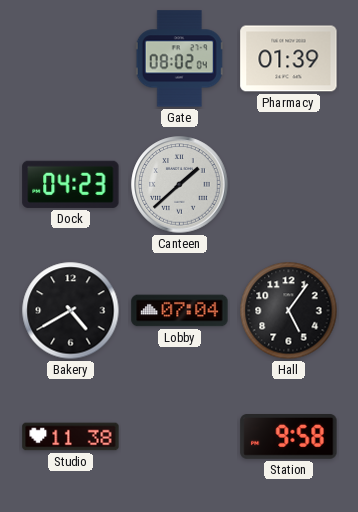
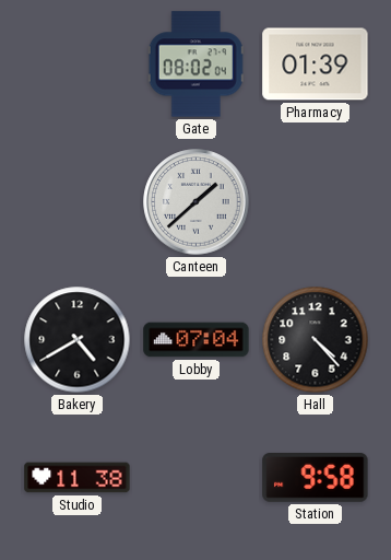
Dock: 04:23 -> none (71, 184)
Hall: 5:06 -> 4:23 (316, 340)
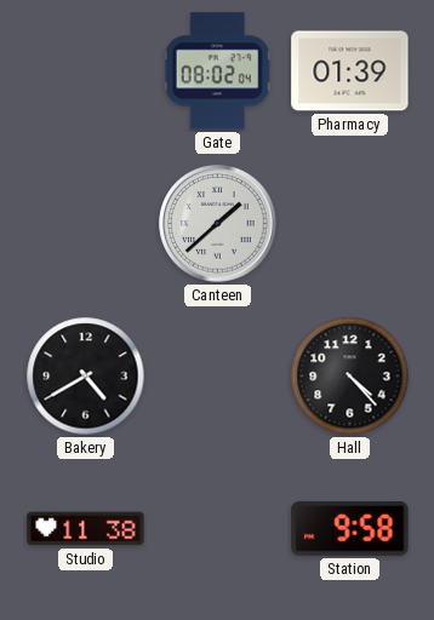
Lobby: 07:04 -> none (197, 340)
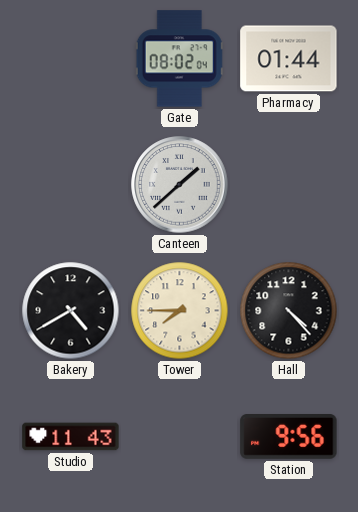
Pharmacy: 01:39 -> 01:44 (289, 59)
Tower: none -> 7:45 (180, 311)
Studio: 11:38 -> 11:43 (71, 437)
Station: 9:58 -> 9:56 (289, 437)
